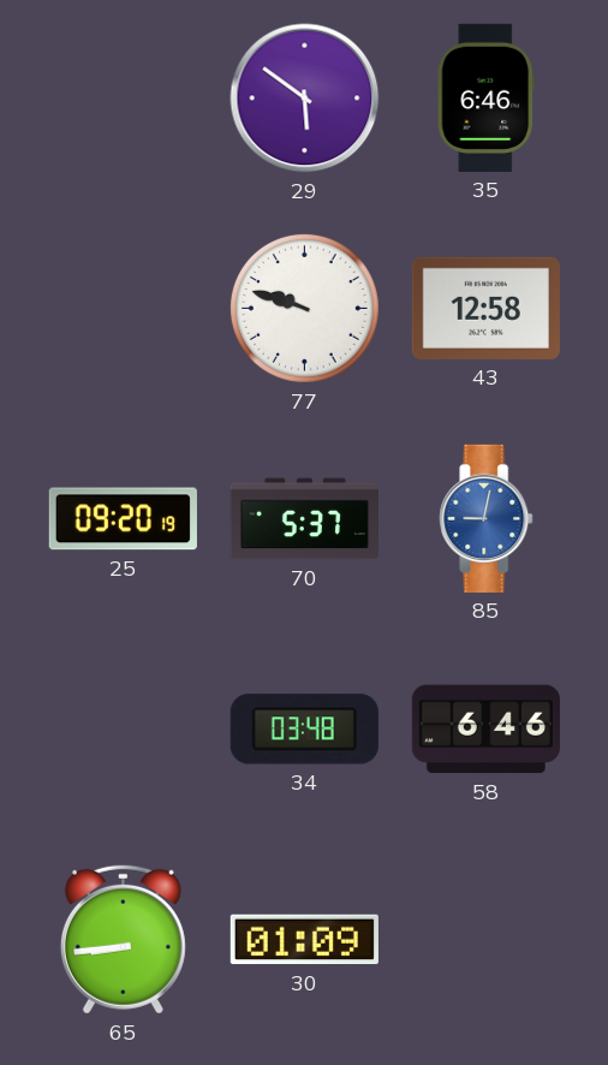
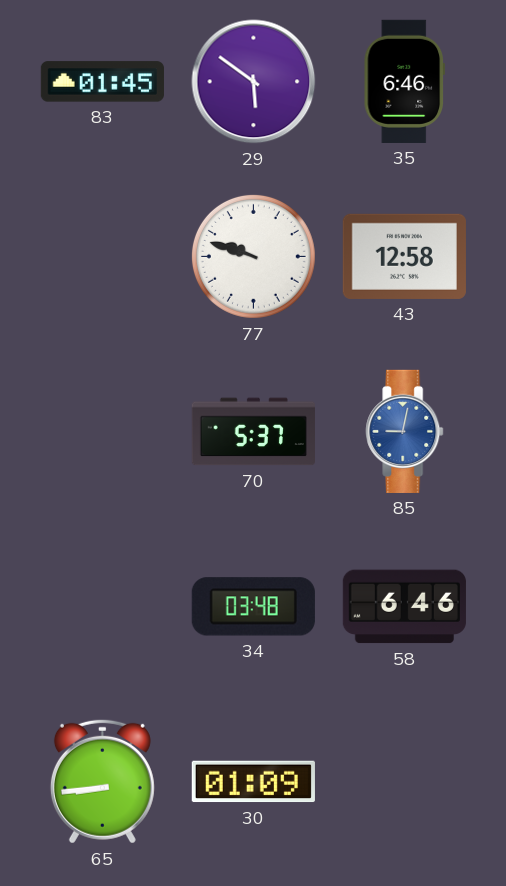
83: none -> 01:45 (102, 82)
25: 09:20 -> none (123, 519)
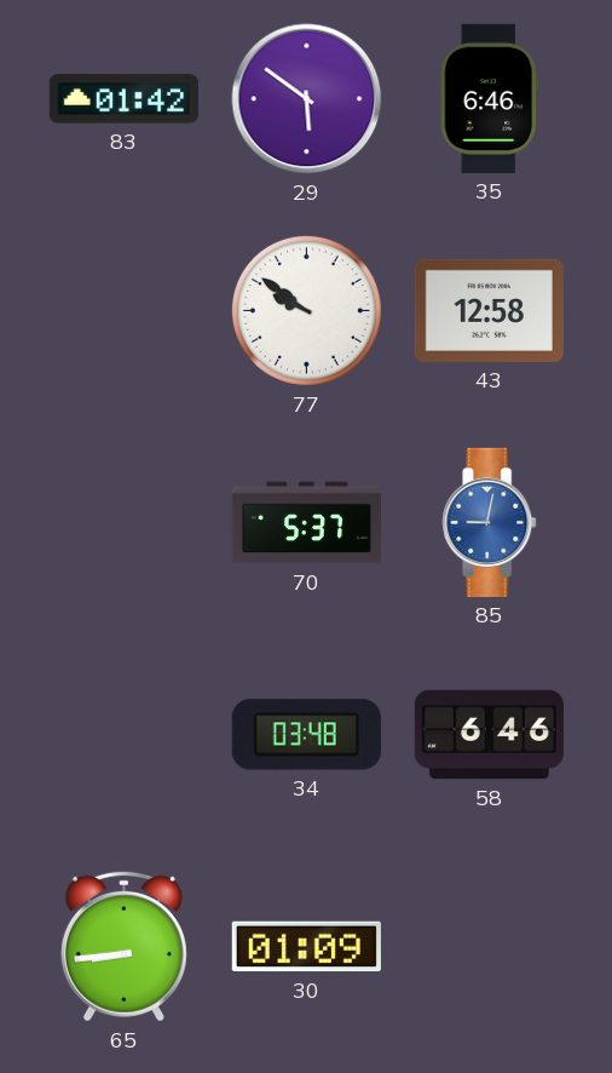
83: 01:45 -> 01:42 (123, 99)
77: 9:48 -> 9:51 (306, 310)
